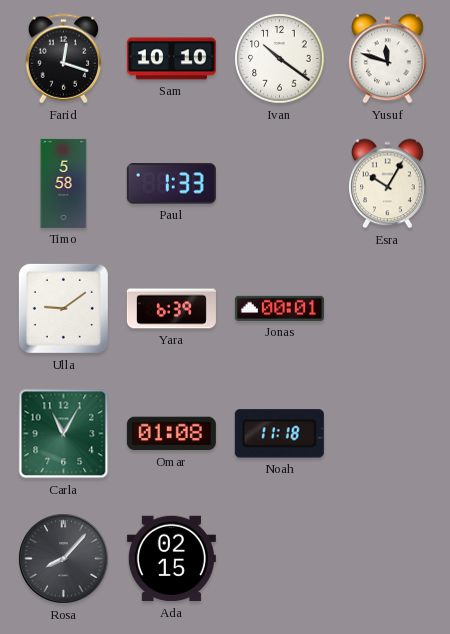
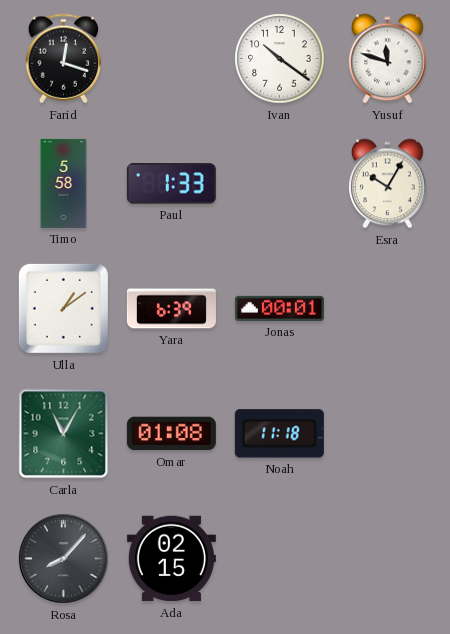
Sam: 10:10 -> none (171, 59)
Ulla: 9:09 -> 1:09 (63, 308)
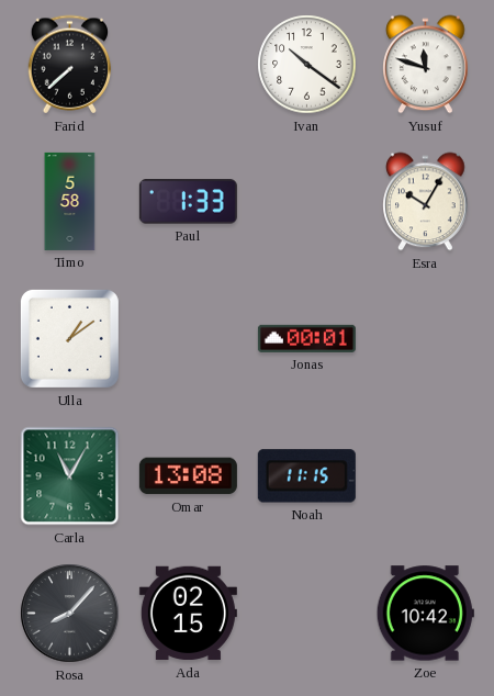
Farid: 12:18 -> 7:38 (70, 65)
Yara: 6:39 -> none (171, 309)
Omar: 01:08 -> 13:08 (188, 476)
Noah: 11:18 -> 11:15 (306, 476)
Zoe: none -> 10:42 (425, 614)
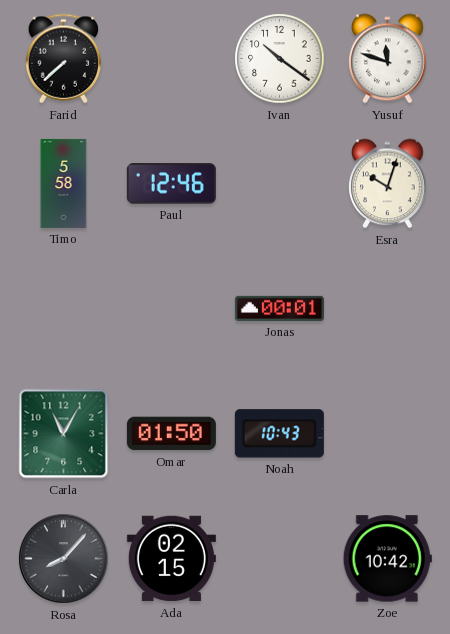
Paul: 1:33 -> 12:46 (171, 184)
Esra: 10:05 -> 10:03 (388, 184)
Ulla: 1:09 -> none (69, 338)
Omar: 13:08 -> 01:50 (171, 434)
Noah: 11:15 -> 10:43 (279, 434)
